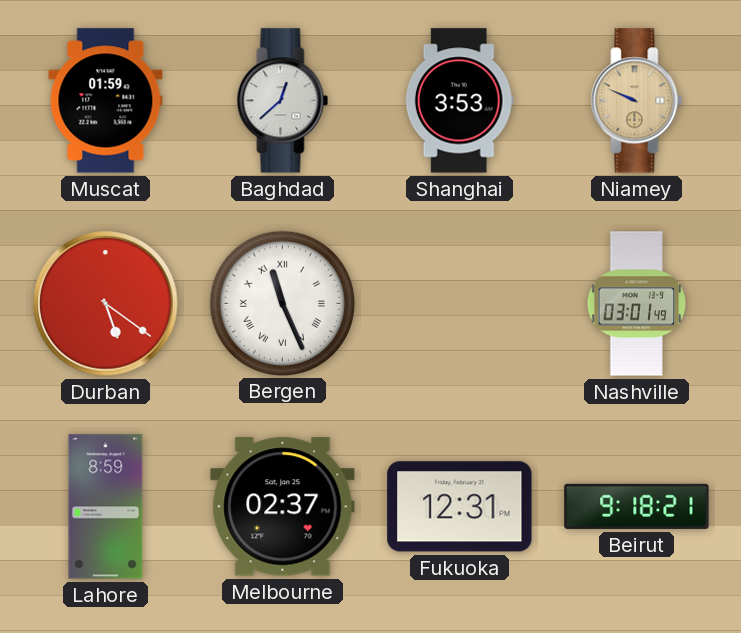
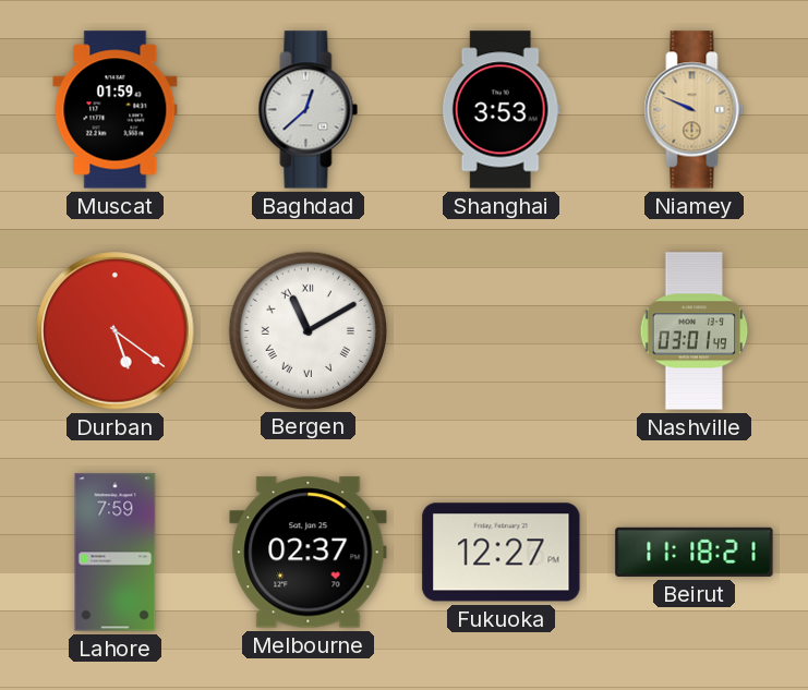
Bergen: 11:26 -> 11:10 (307, 330)
Lahore: 8:59 -> 7:59 (116, 553)
Fukuoka: 12:31 -> 12:27 (502, 553)
Beirut: 9:18 -> 11:18 (695, 552)
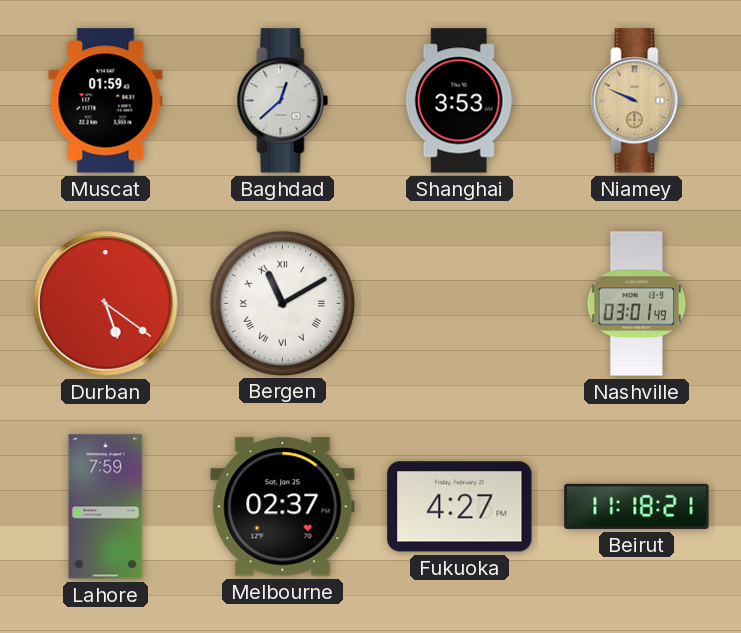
Fukuoka: 12:27 -> 4:27 (460, 507)
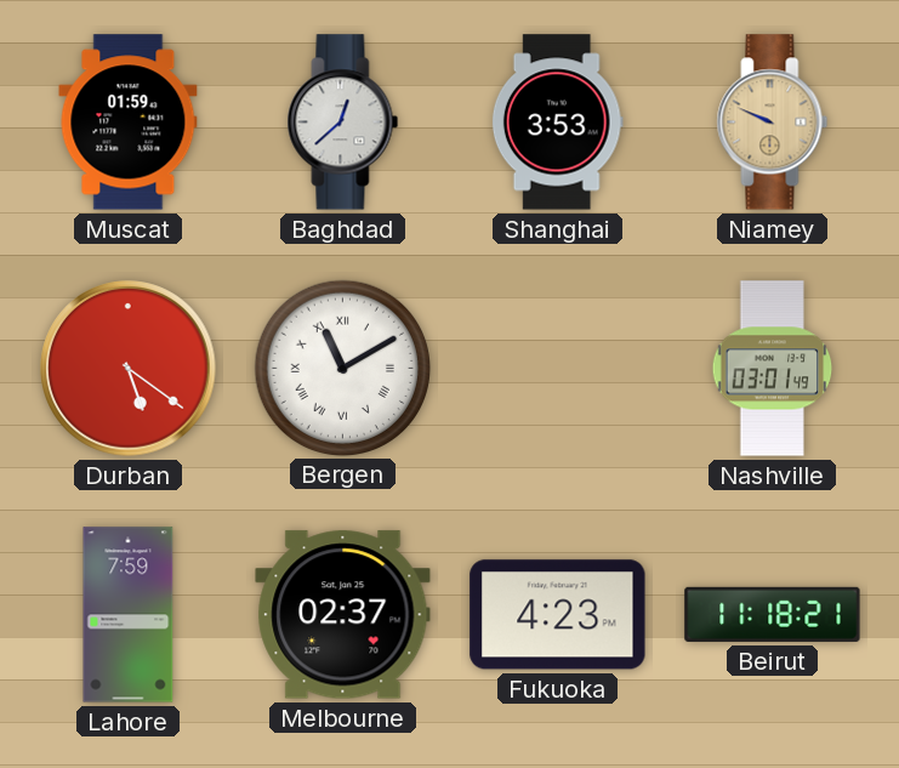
Fukuoka: 4:27 -> 4:23 (558, 615)
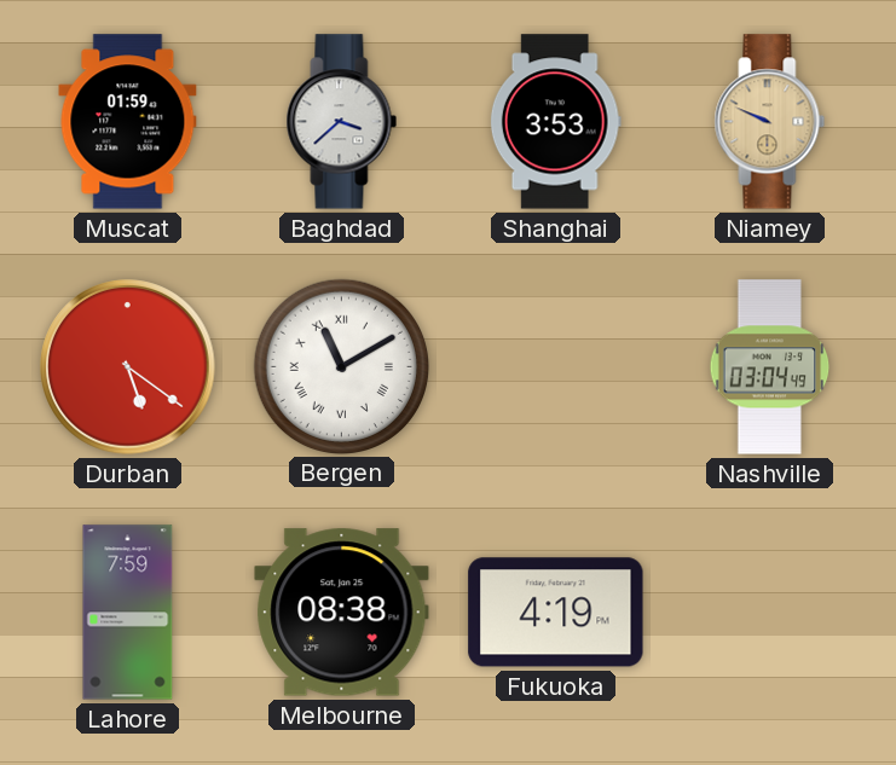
Baghdad: 12:38 -> 3:38 (342, 122)
Nashville: 03:01 -> 03:04 (770, 367)
Melbourne: 02:37 -> 08:38 (342, 613)
Fukuoka: 4:23 -> 4:19 (556, 613)
Beirut: 11:18 -> none (773, 614)
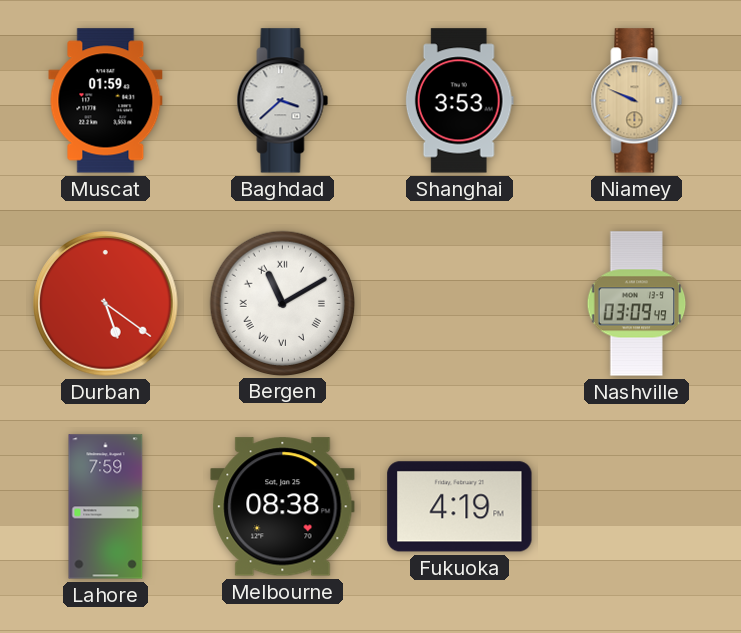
Nashville: 03:04 -> 03:09 (637, 304)
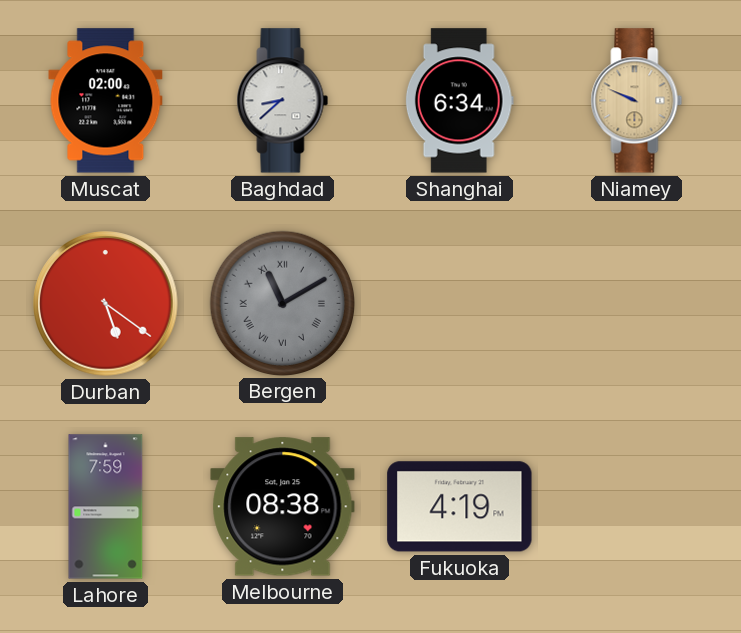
Muscat: 01:59 -> 02:00 (106, 101)
Baghdad: 3:38 -> 8:38 (283, 101)
Shanghai: 3:53 -> 6:34 (459, 101)
Bergen dial: white -> grey (282, 303)
Nashville: 03:09 -> none (637, 304)
